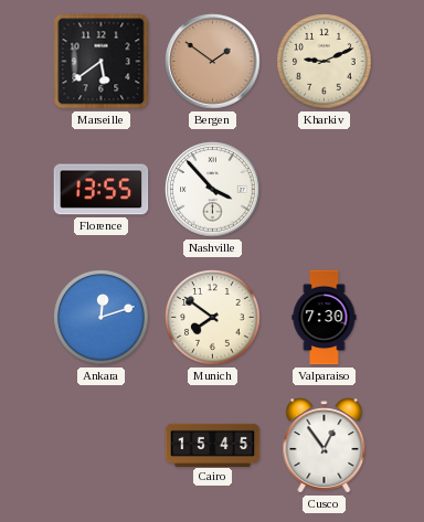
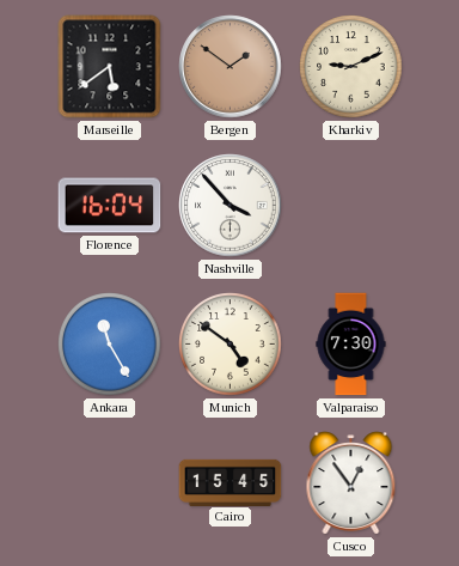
Florence: 13:55 -> 16:04 (110, 206)
Ankara: 12:12 -> 11:25 (110, 345)
Munich: 7:51 -> 4:51 (231, 345)
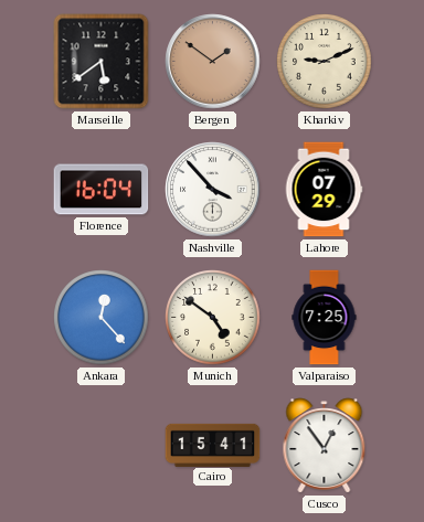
Lahore: none -> 07:29 (324, 190)
Ankara: 11:25 -> 12:23 (102, 318)
Valparaiso: 7:30 -> 7:25 (325, 318)
Cairo: 15:45 -> 15:41 (213, 445)
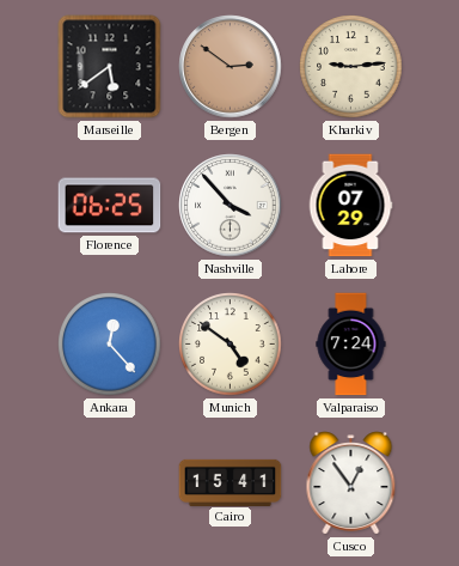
Bergen: 1:51 -> 2:51 (231, 67)
Kharkiv: 9:11 -> 9:14 (351, 67)
Florence: 16:04 -> 06:25 (110, 206)
Valparaiso: 7:25 -> 7:24 (351, 345)
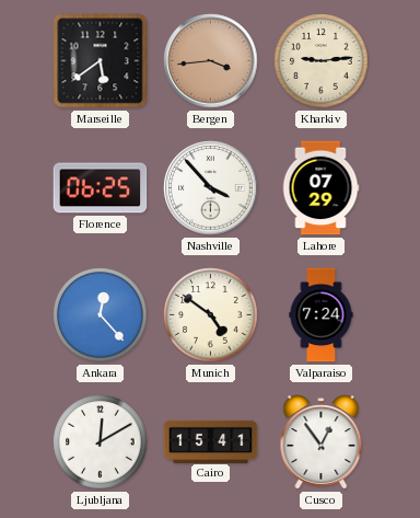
Bergen: 2:51 -> 3:44 (211, 61)
Ljubljana: none -> 12:10 (101, 442)
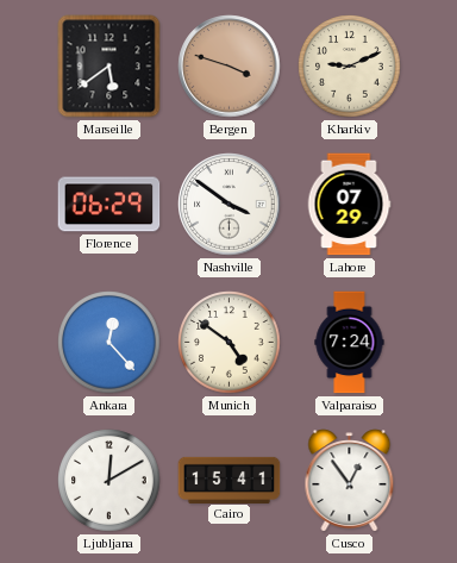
Bergen: 3:44 -> 3:48 (230, 67)
Kharkiv: 9:14 -> 9:11 (350, 67)
Florence: 06:25 -> 06:29 (109, 205)
Nashville: 3:53 -> 3:51 (230, 205)
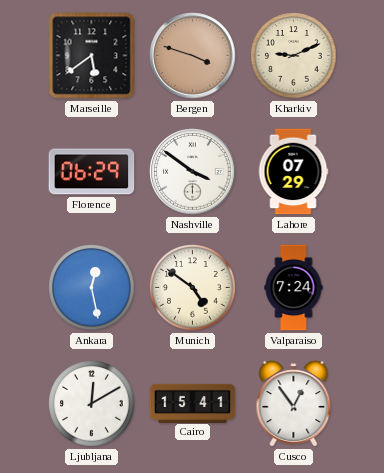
Ankara: 12:23 -> 12:28 (92, 288)
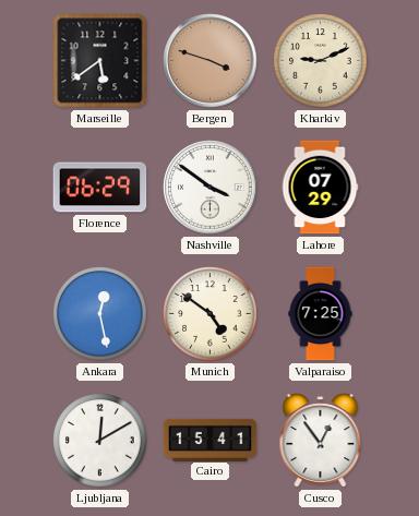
Valparaiso: 7:24 -> 7:25 (321, 314)
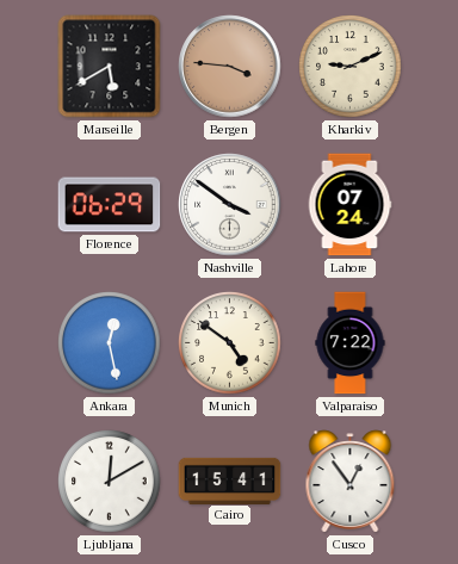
Marseille: 5:39 -> 5:40 (110, 67)
Bergen: 3:48 -> 3:46 (230, 67)
Lahore: 07:29 -> 07:24 (349, 205)
Valparaiso: 7:25 -> 7:22 (351, 343)
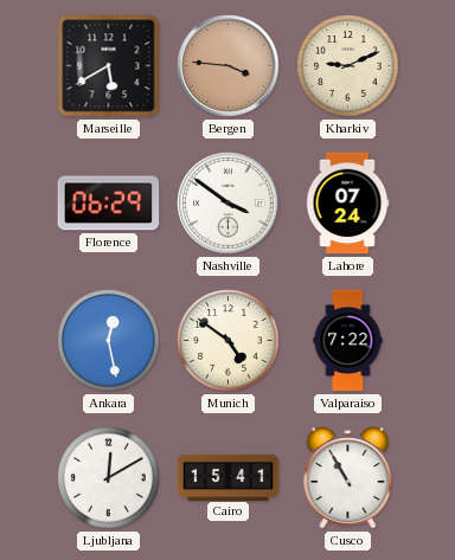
Cusco: 12:54 -> 10:55 (348, 478)
